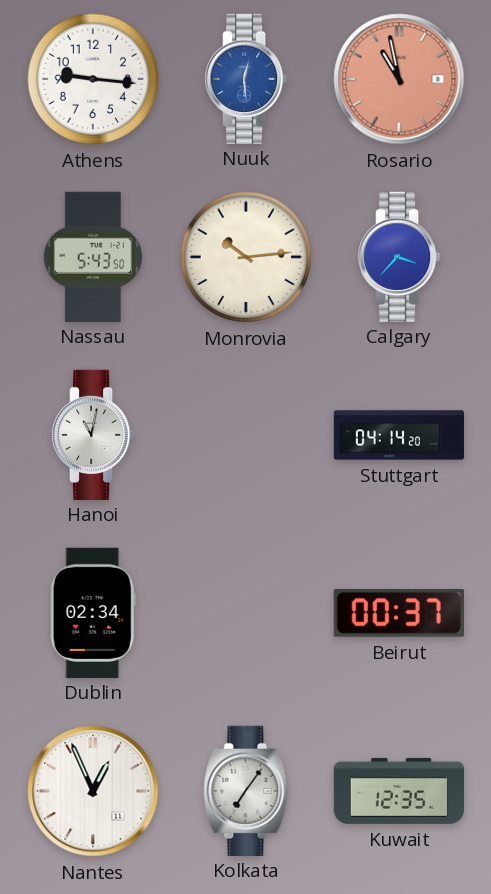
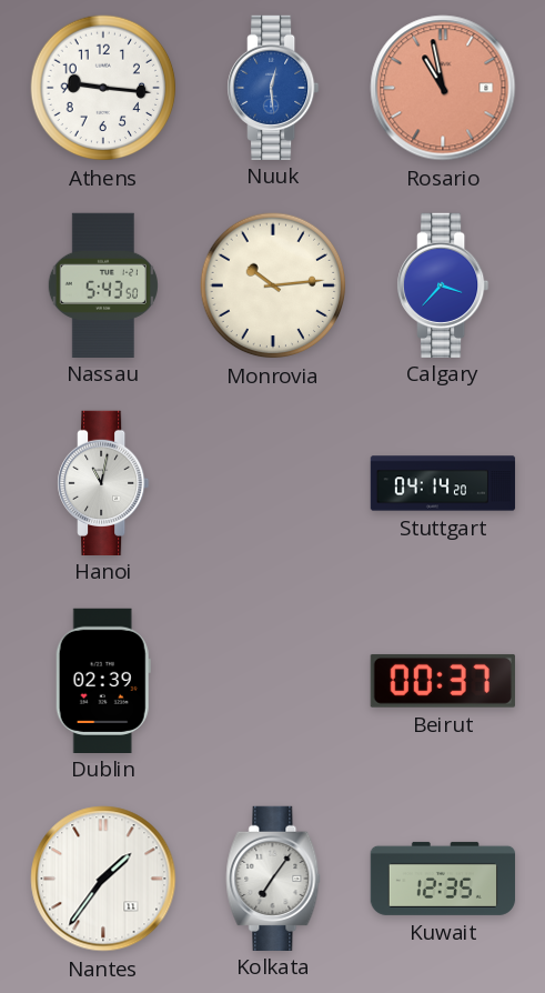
Dublin: 02:34 -> 02:39 (103, 680)
Nantes: 12:56 -> 1:36 (103, 879)
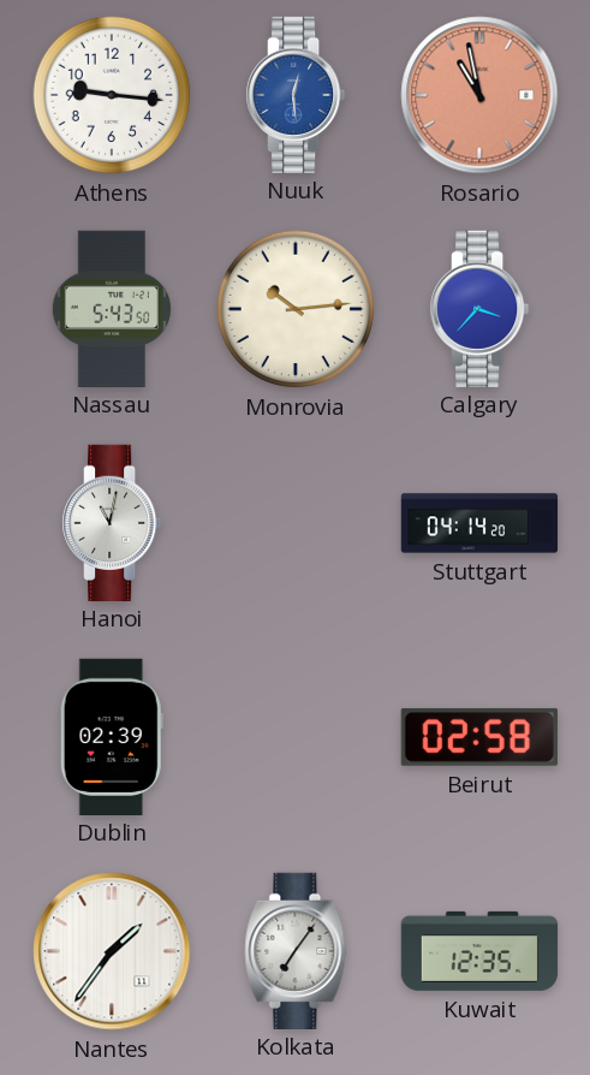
Beirut: 00:37 -> 02:58 (479, 737)
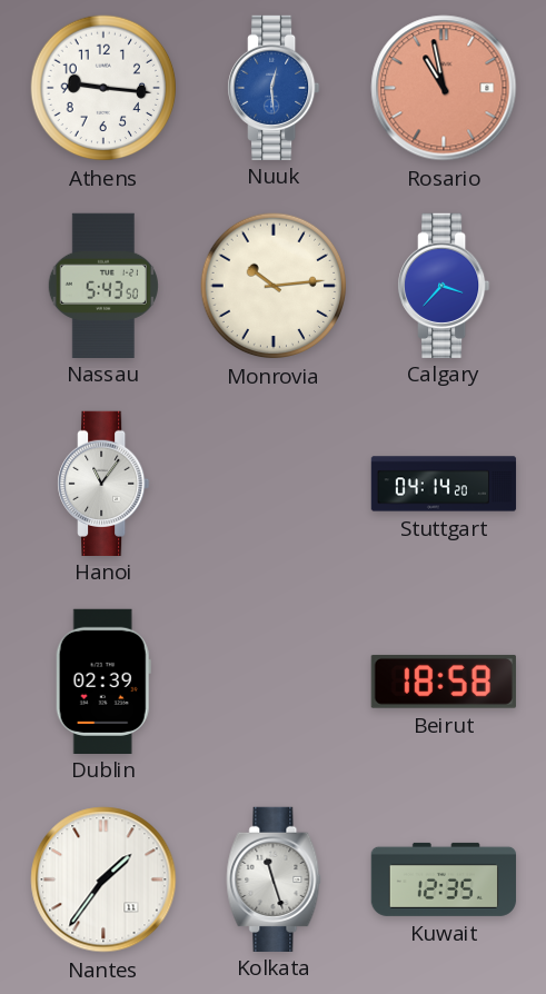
Hanoi: 11:02 -> 11:06 (105, 483)
Beirut: 02:58 -> 18:58 (444, 682)
Kolkata: 7:06 -> 11:27 (274, 878)
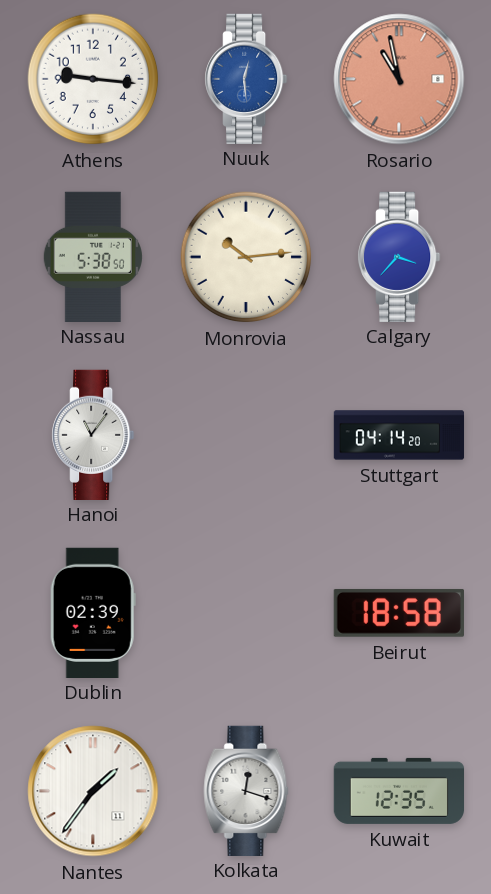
Nassau: 5:43 -> 5:38 (93, 256)
Kolkata: 11:27 -> 12:18 (246, 790)
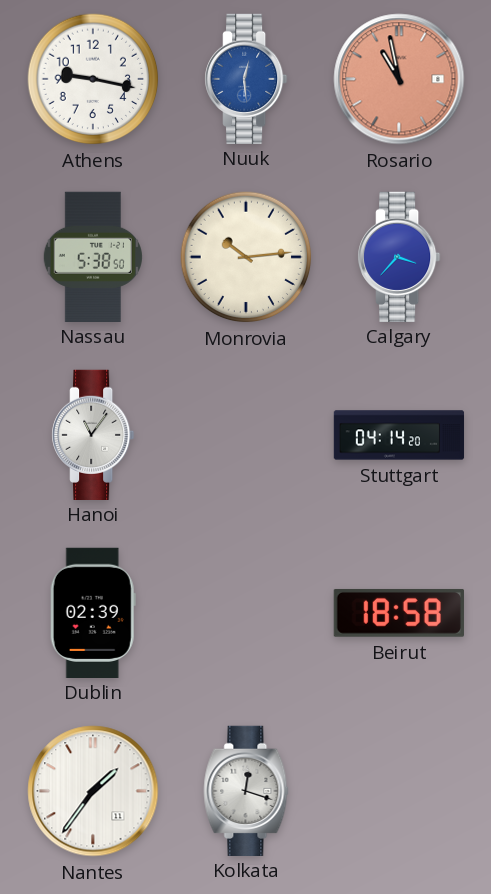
Athens: 9:16 -> 9:17 (93, 79)
Kuwait: 12:35 -> none (399, 791)
